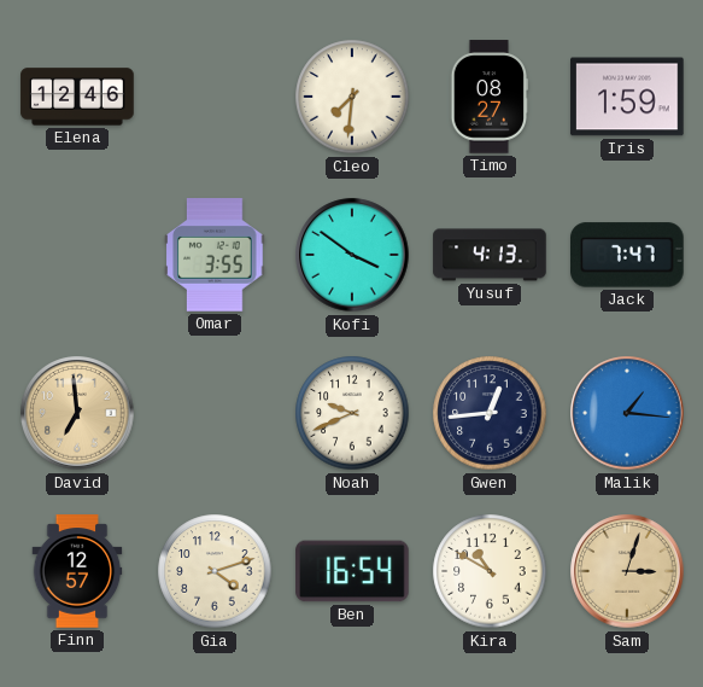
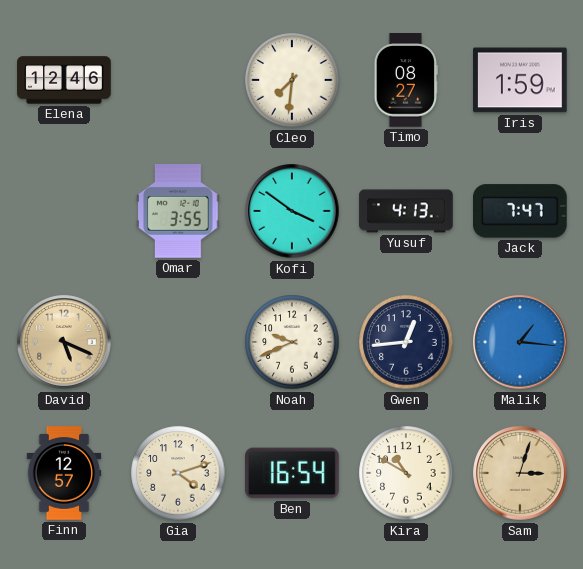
David: 6:59 -> 5:19 (64, 342)
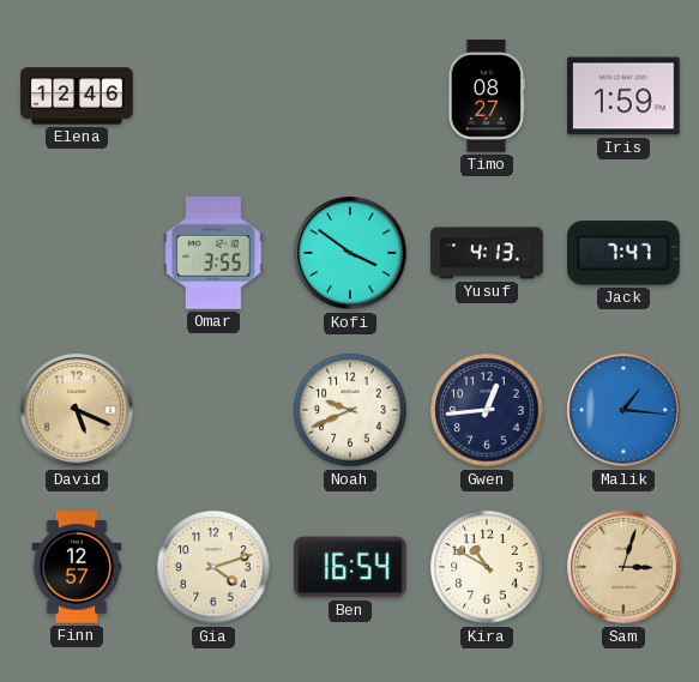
Cleo: 7:31 -> none (292, 80)
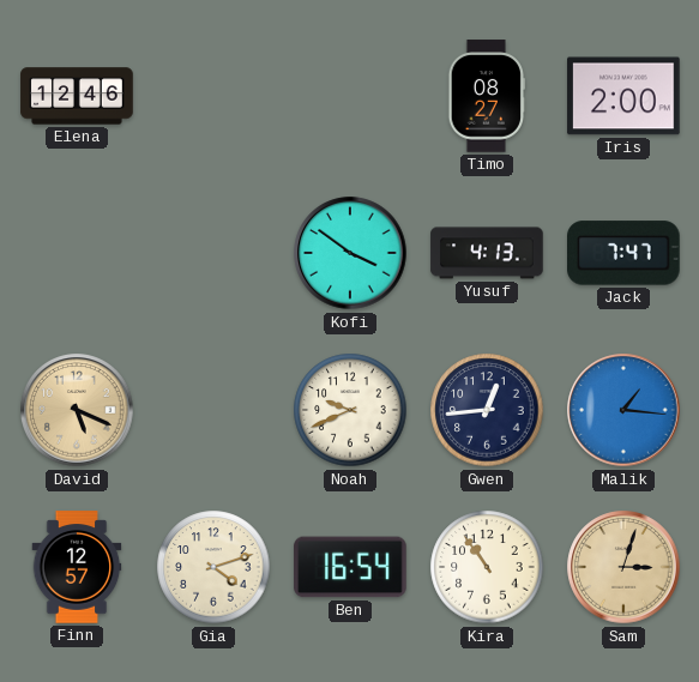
Iris: 1:59 -> 2:00 (623, 96)
Omar: 3:55 -> none (213, 253)
Kira: 10:50 -> 10:54 (487, 567)
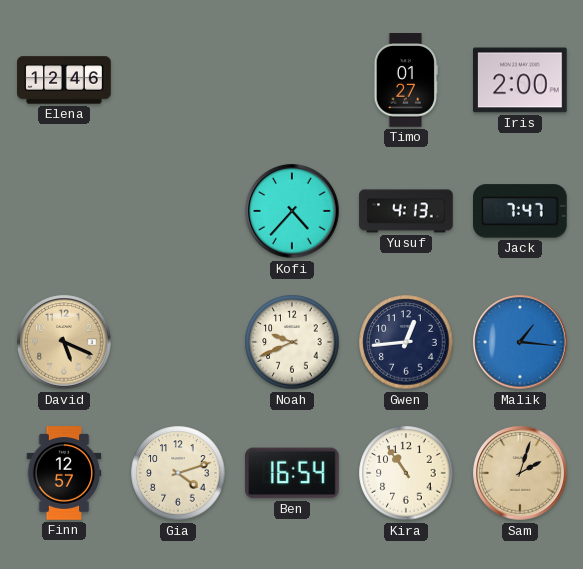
Timo: 08:27 -> 01:27 (405, 80)
Kofi: 3:51 -> 4:37 (292, 211)
Sam: 3:03 -> 2:03 (520, 473)
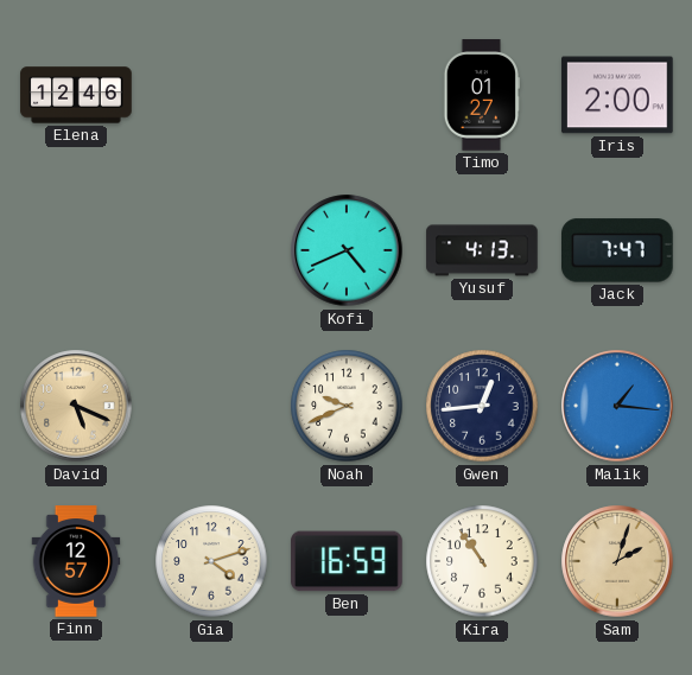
Kofi: 4:37 -> 4:41 (347, 250)
Ben: 16:54 -> 16:59 (347, 561)
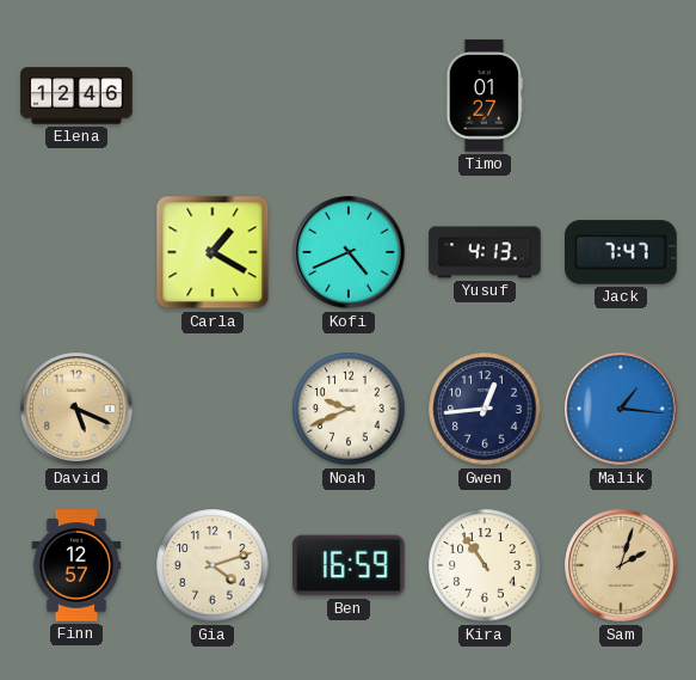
Iris: 2:00 -> none (617, 95)
Carla: none -> 1:20 (213, 252)
